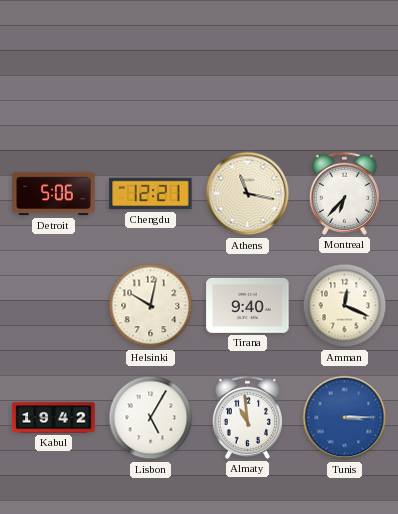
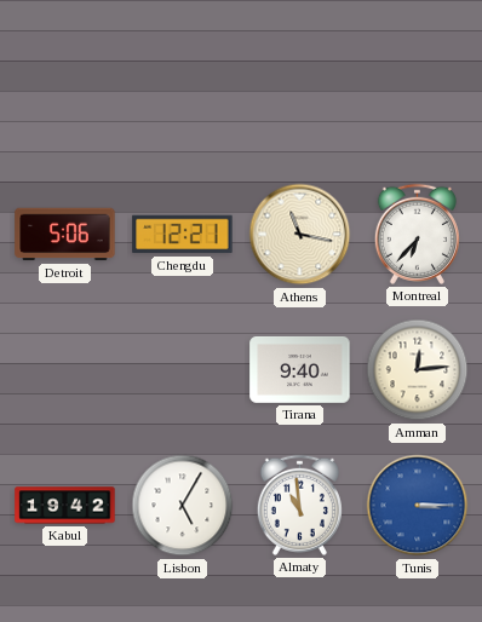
Helsinki: 10:02 -> none (151, 306)
Amman: 12:19 -> 12:14 (418, 370)
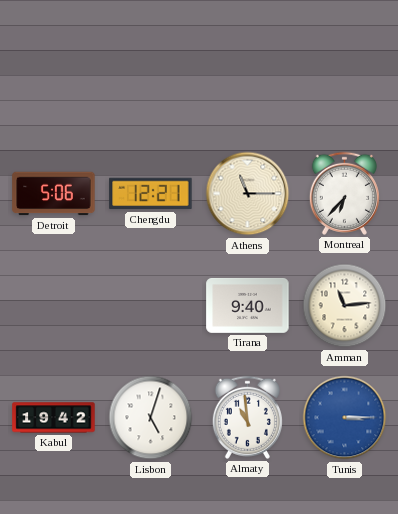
Athens: 11:17 -> 11:15 (248, 194)
Amman: 12:14 -> 11:14 (345, 306)
Lisbon: 5:05 -> 5:03 (151, 418)
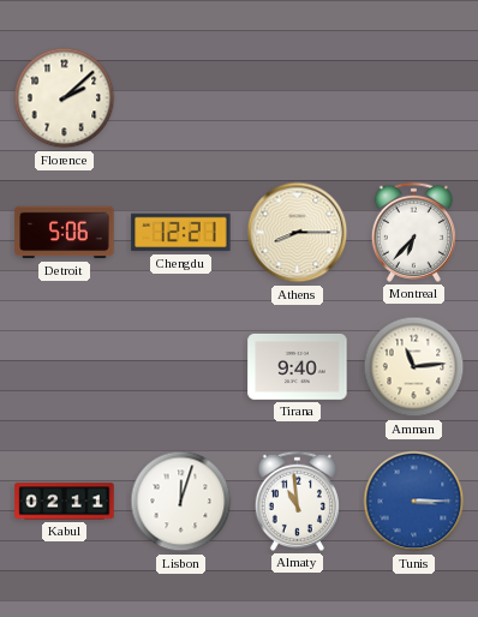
Florence: none -> 2:08 (65, 98)
Athens: 11:15 -> 8:15 (298, 233)
Kabul: 19:42 -> 02:11 (65, 502)
Lisbon: 5:03 -> 12:03 (181, 502)
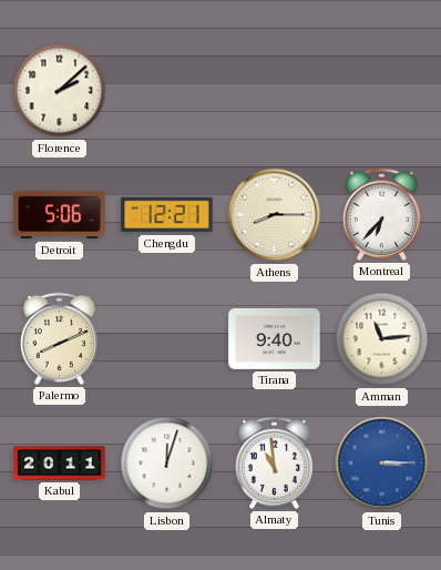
Palermo: none -> 8:11 (59, 338)
Kabul: 02:11 -> 20:11 (60, 464)
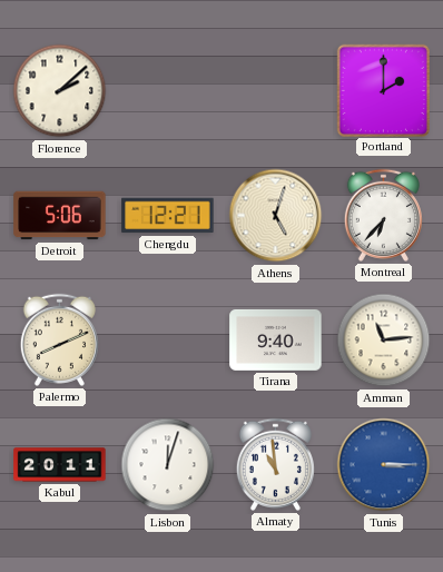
Portland: none -> 2:00 (383, 90)
Athens: 8:15 -> 5:03 (276, 216)
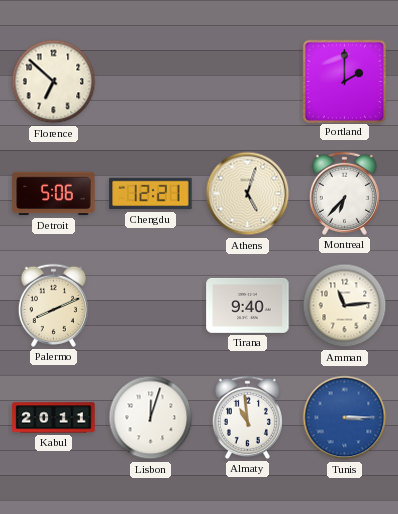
Florence: 2:08 -> 6:52 (54, 82)
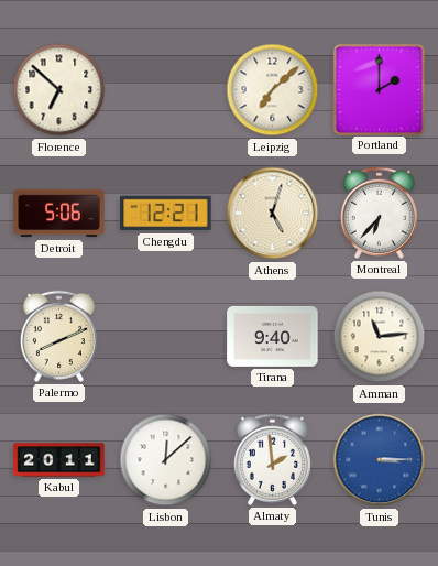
Leipzig: none -> 7:08 (273, 90)
Lisbon: 12:03 -> 12:08 (166, 460)
Almaty: 10:59 -> 1:59 (272, 459)
